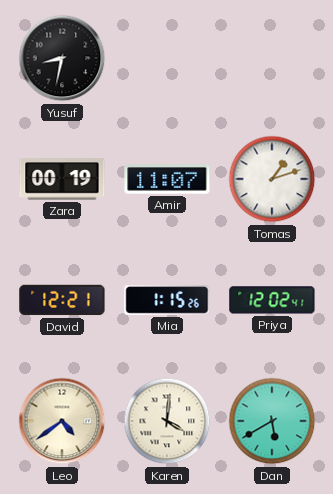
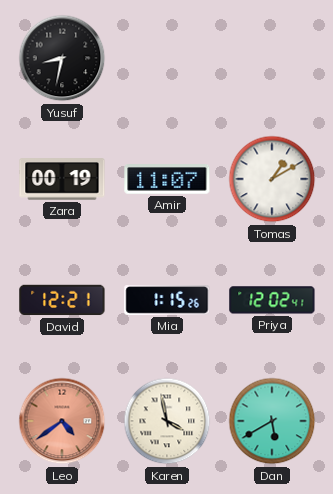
Tomas: 1:12 -> 1:10 (272, 179)
Leo dial: cream -> salmon (62, 421)
Karen: 4:01 -> 3:58 (167, 421)
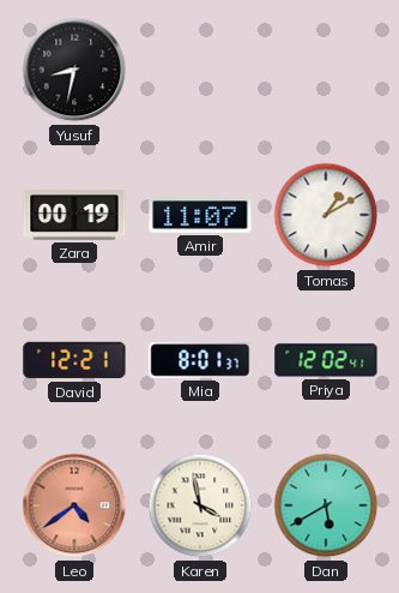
Mia: 1:15 -> 8:01 (200, 361)
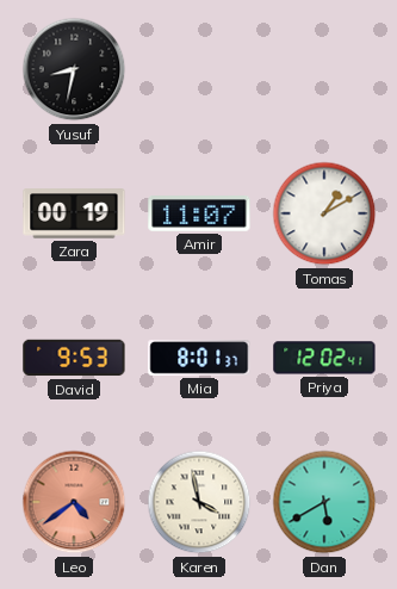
David: 12:21 -> 9:53 (74, 358)
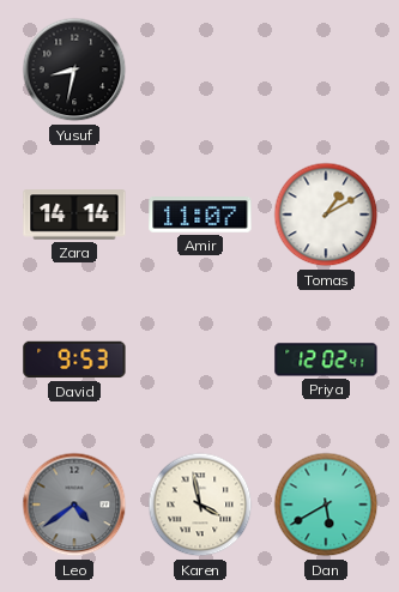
Zara: 00:19 -> 14:14 (74, 215)
Mia: 8:01 -> none (199, 359)
Leo dial: salmon -> grey (74, 505)
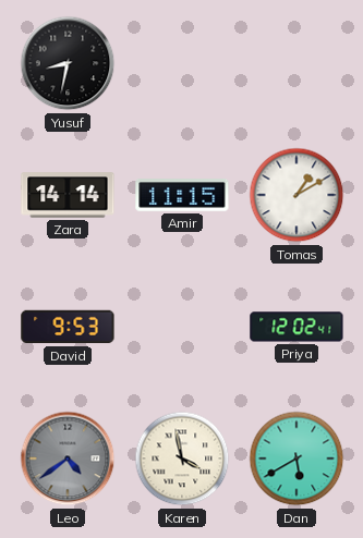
Amir: 11:07 -> 11:15 (182, 195)
